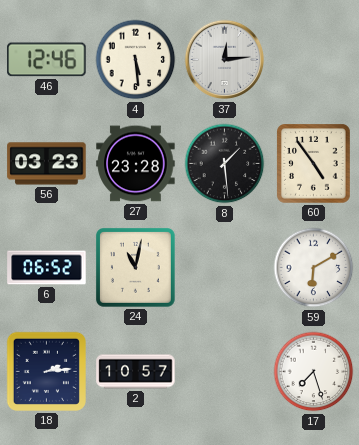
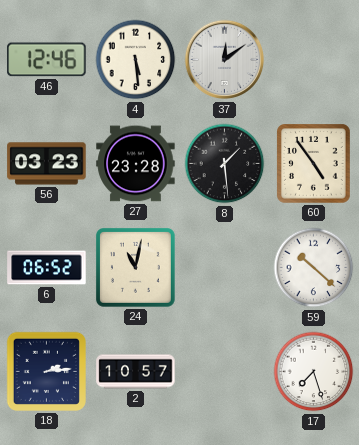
37: 12:14 -> 12:09 (225, 60)
59: 6:10 -> 10:22 (314, 268)
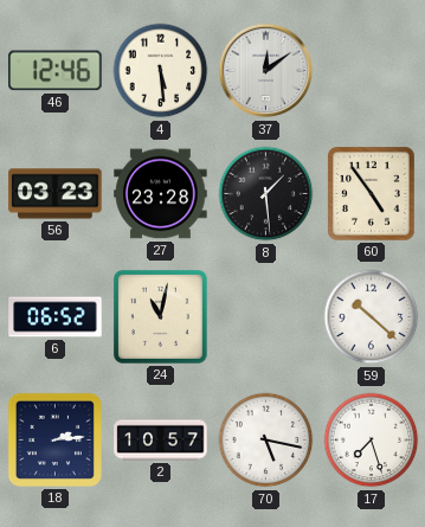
70: none -> 5:17 (266, 441)
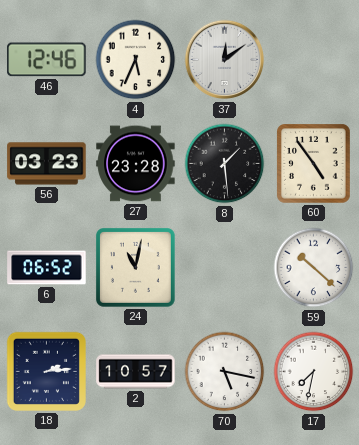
4: 5:29 -> 5:34 (136, 60)
17: 7:27 -> 7:32 (314, 372)
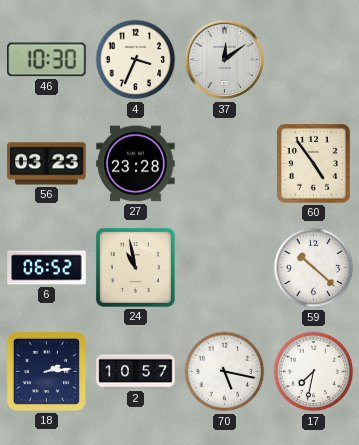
46: 12:46 -> 10:30 (47, 60)
4: 5:34 -> 3:34 (136, 60)
8: 1:29 -> none (225, 164)
24: 11:02 -> 10:58 (135, 267)
